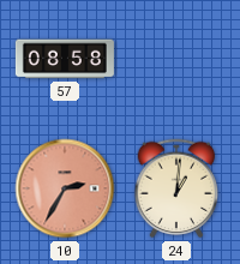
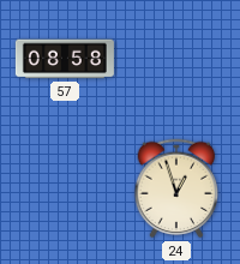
10: 2:35 -> none (65, 188)
24: 1:01 -> 12:57 (176, 188)
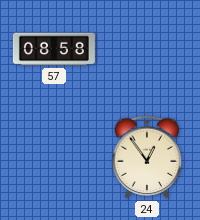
24: 12:57 -> 12:54 (147, 157)
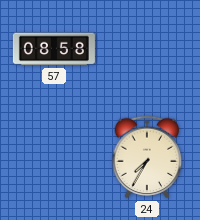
24: 12:54 -> 7:35 (147, 157)
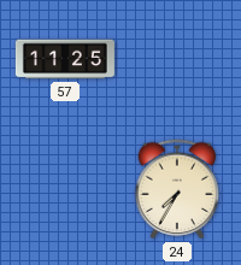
57: 08:58 -> 11:25 (65, 59)
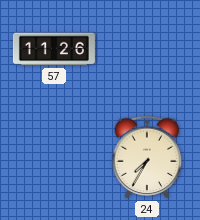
57: 11:25 -> 11:26 (54, 49)
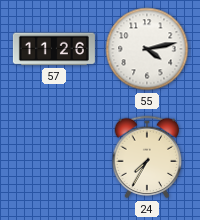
55: none -> 4:13 (147, 49)
